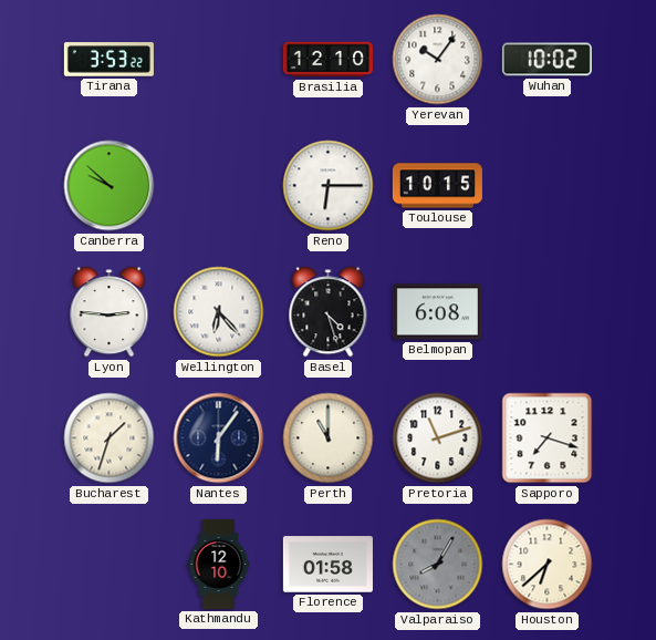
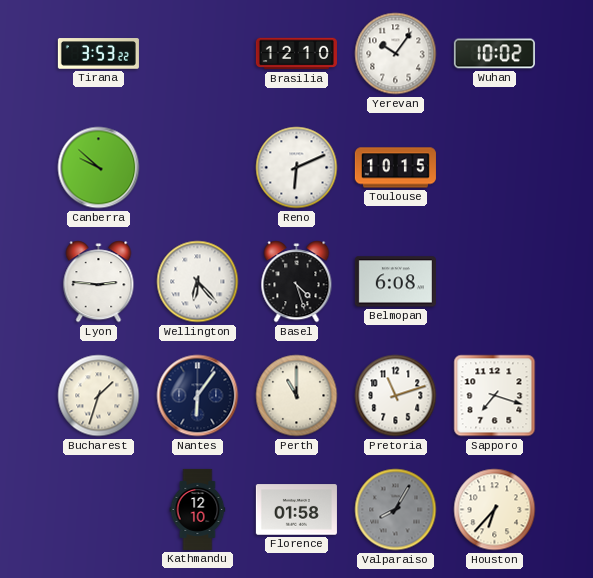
Reno: 6:15 -> 6:11 (297, 168)
Houston: 6:38 -> 6:37 (495, 510)
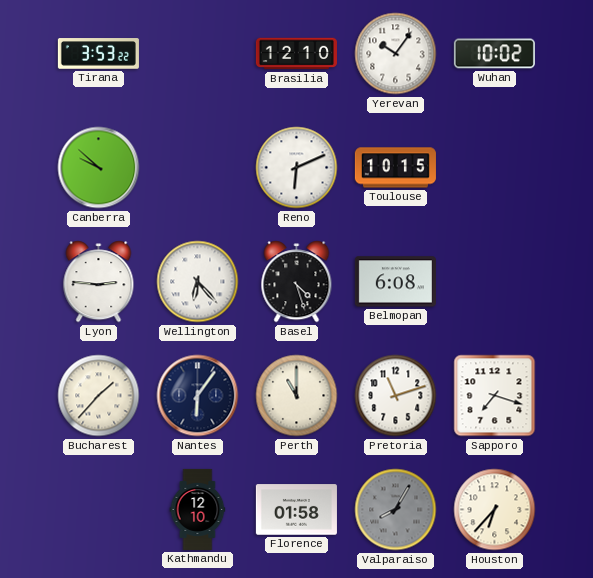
Bucharest: 1:33 -> 1:37 (99, 396)
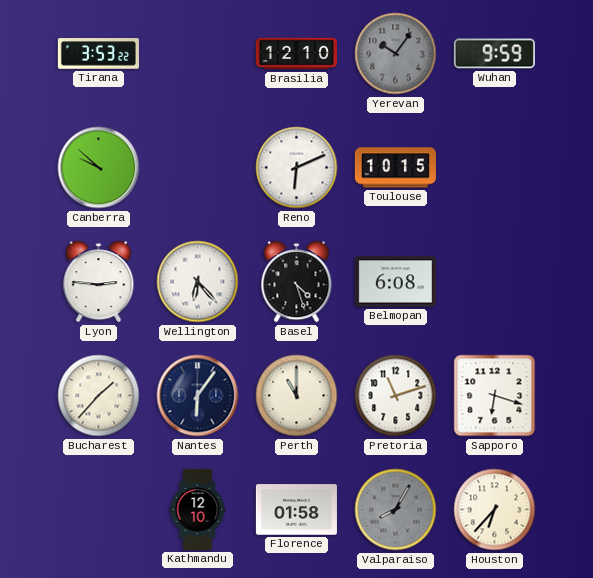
Yerevan dial: white -> grey (396, 54)
Wuhan: 10:02 -> 9:59 (494, 54)
Sapporo: 7:18 -> 6:18 (495, 396)
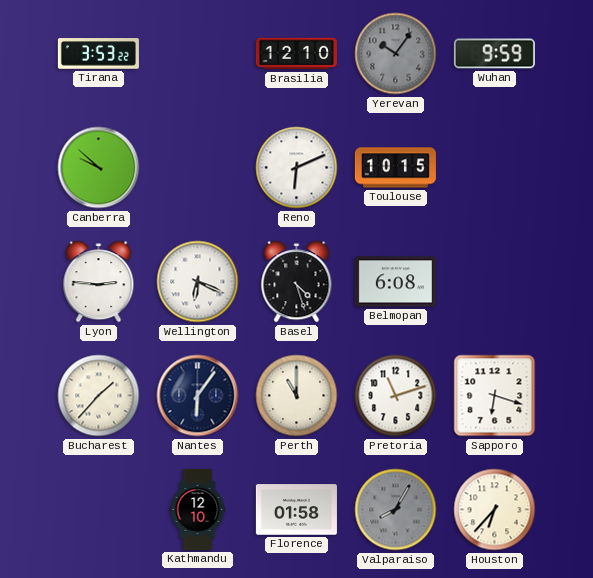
Wellington: 6:23 -> 6:19 (198, 282)
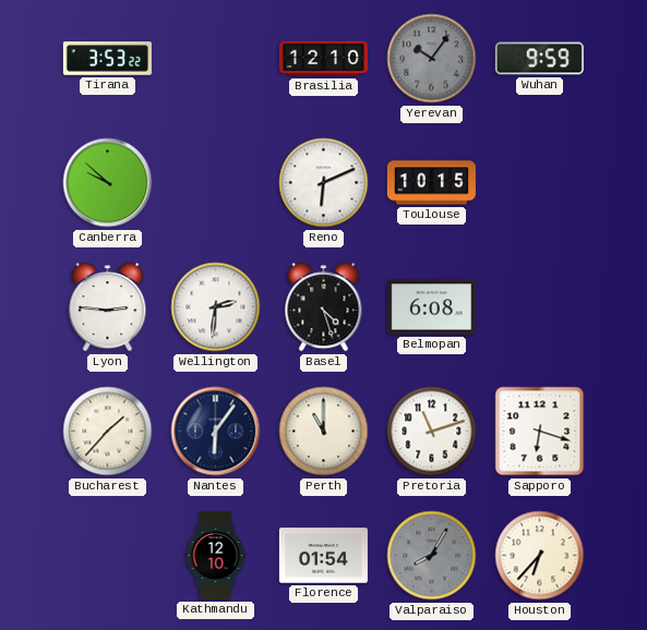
Wellington: 6:19 -> 2:31 (216, 307)
Florence: 01:58 -> 01:54 (323, 556)
